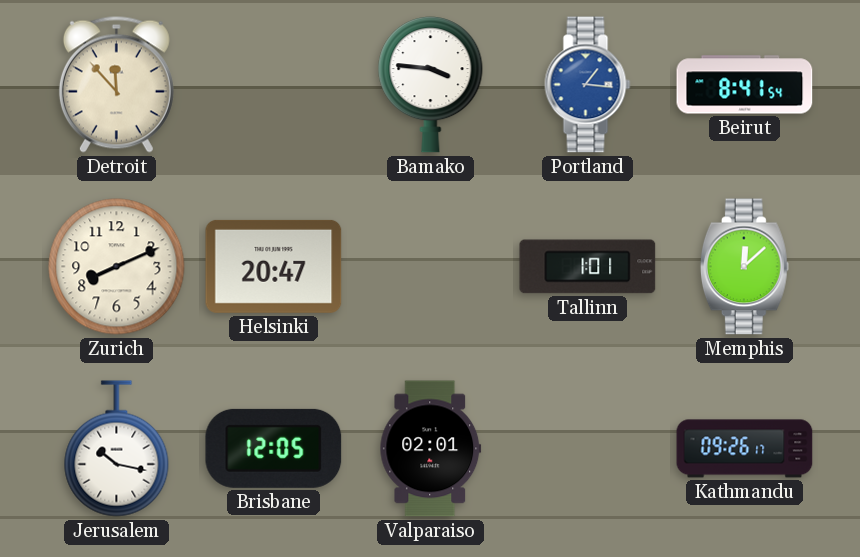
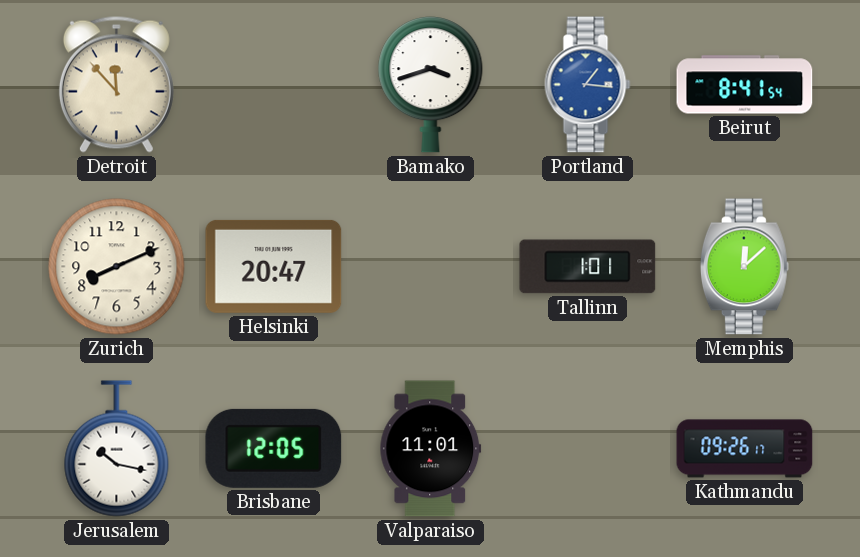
Bamako: 3:46 -> 3:42 (431, 85)
Valparaiso: 02:01 -> 11:01 (431, 449)
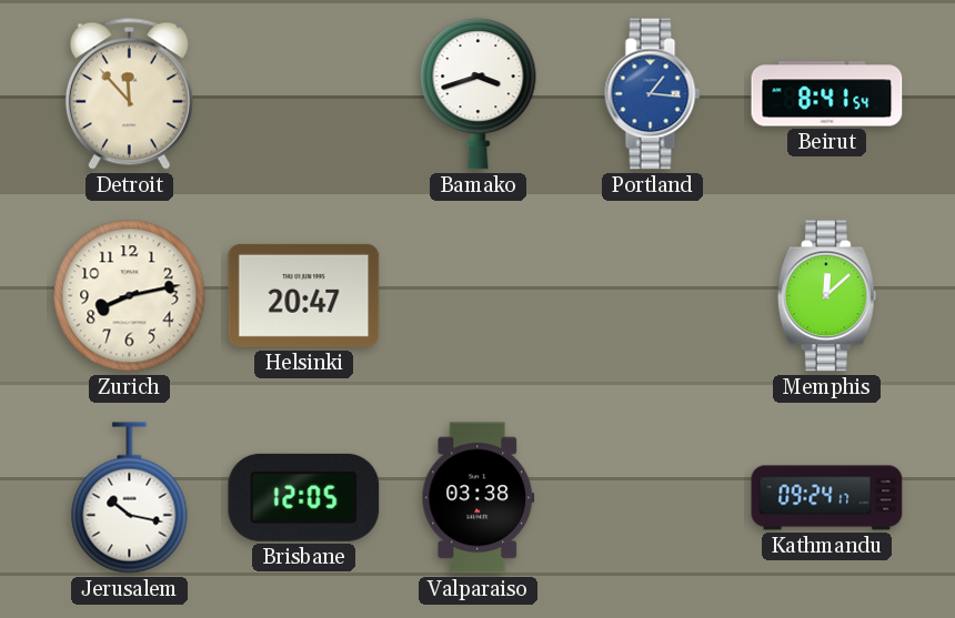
Zurich: 8:11 -> 8:13 (130, 296)
Tallinn: 1:01 -> none (588, 267)
Valparaiso: 11:01 -> 03:38 (479, 498)
Kathmandu: 09:26 -> 09:24 (827, 498)
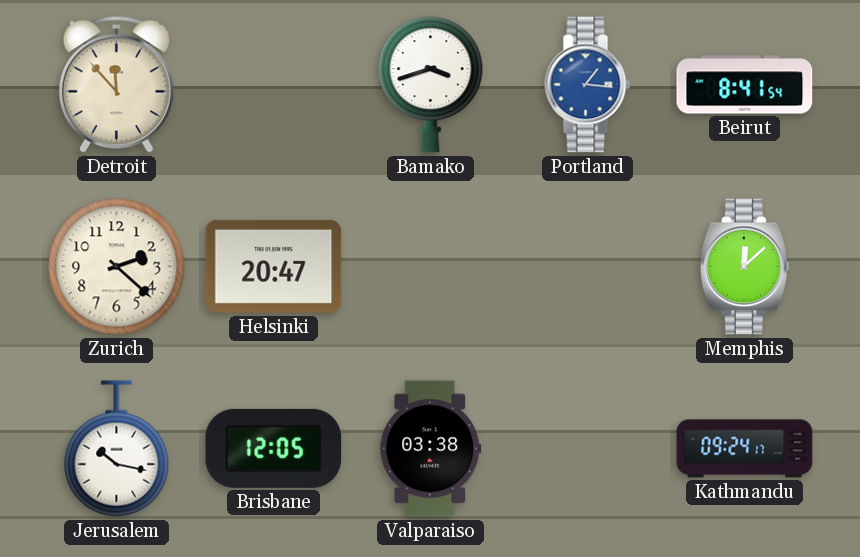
Zurich: 8:13 -> 2:22 (117, 267)
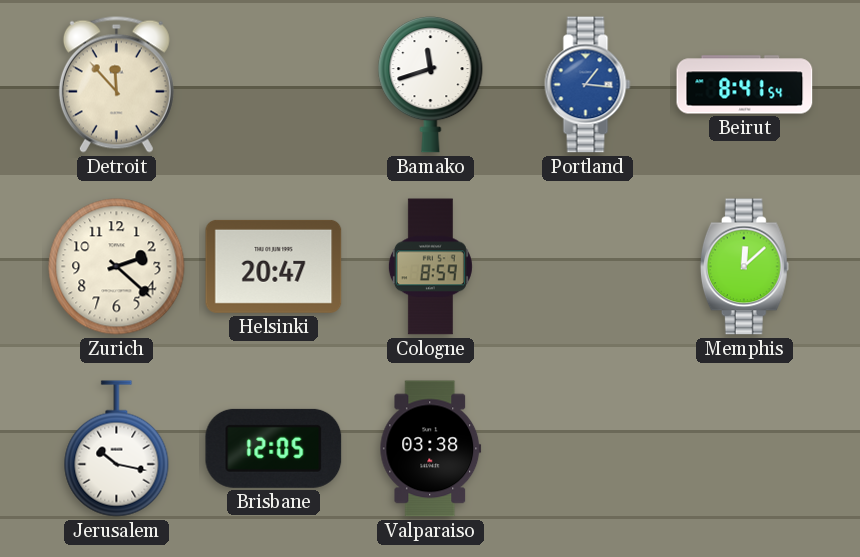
Bamako: 3:42 -> 11:42 (431, 85)
Cologne: none -> 8:59 (430, 267)
Kathmandu: 09:24 -> none (745, 449)
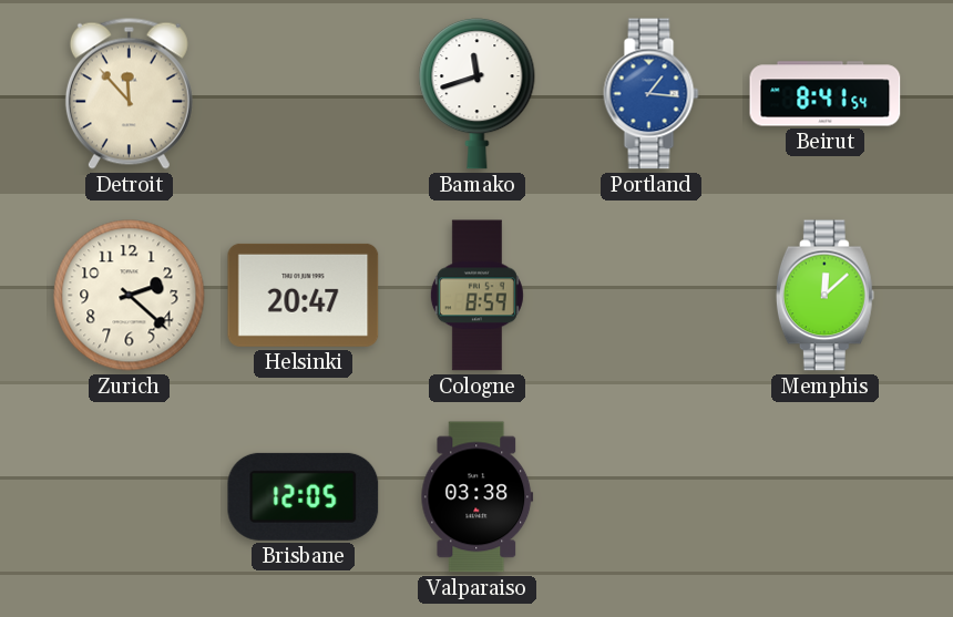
Jerusalem: 10:17 -> none (117, 449)
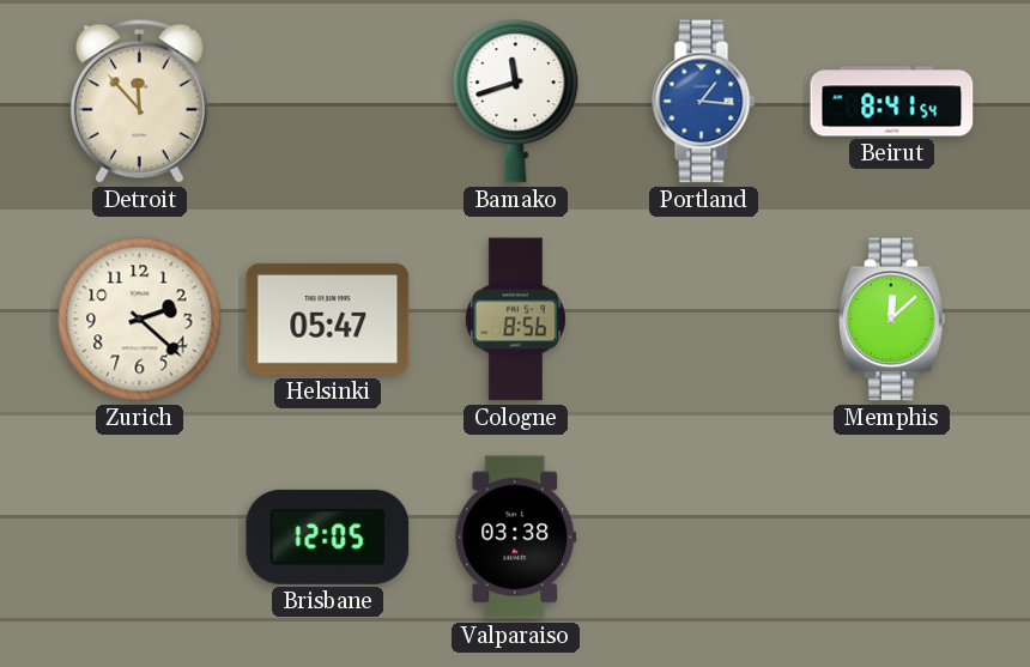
Helsinki: 20:47 -> 05:47 (328, 319)
Cologne: 8:59 -> 8:56 (515, 320)
